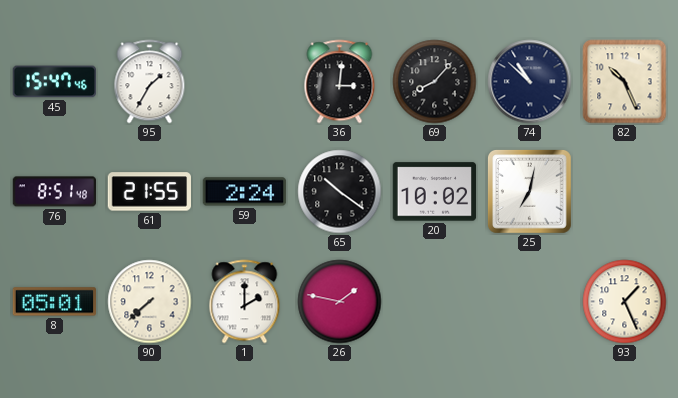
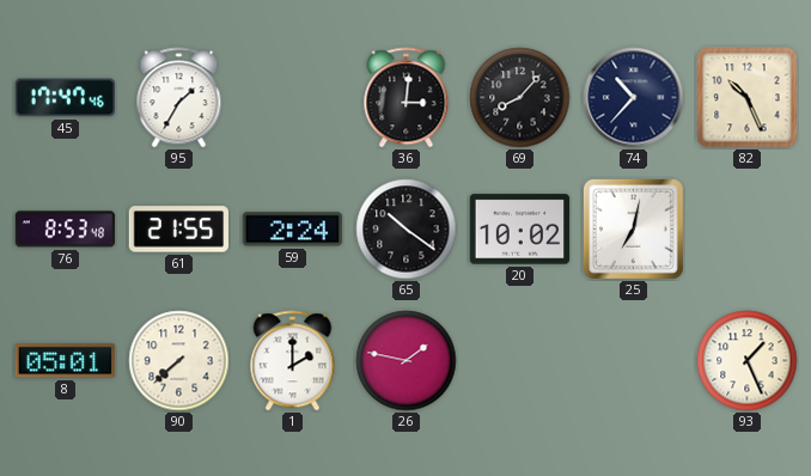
45: 15:47 -> 17:47 (65, 98)
74: 10:52 -> 10:37 (634, 98)
76: 8:51 -> 8:53 (66, 230)
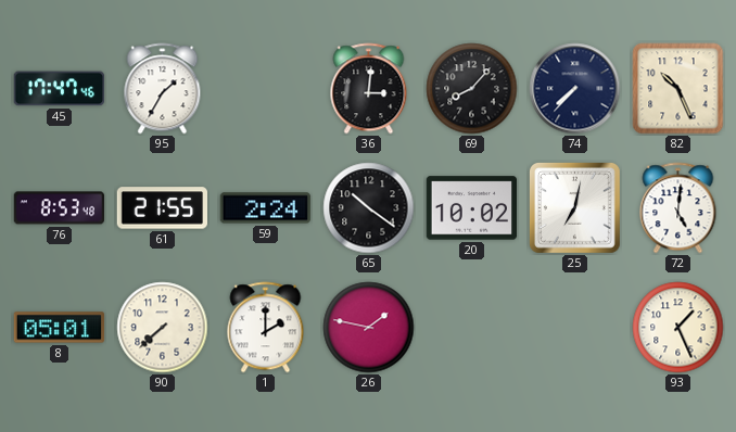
74: 10:37 -> 7:37 (575, 89)
72: none -> 5:01 (678, 208)
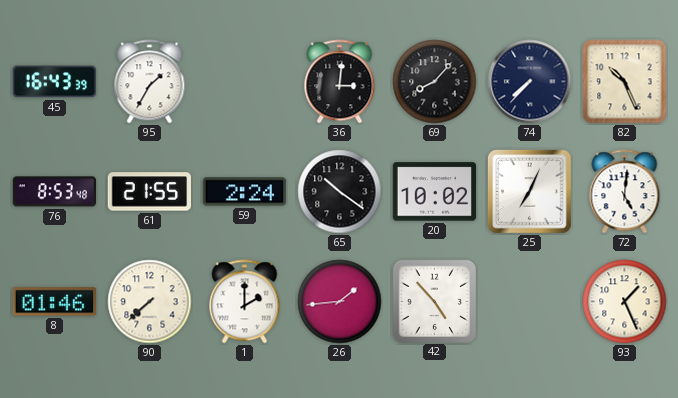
45: 17:47 -> 16:43 (54, 82)
25: 7:02 -> 7:04 (529, 191)
8: 05:01 -> 01:46 (55, 302)
26: 1:47 -> 1:44 (340, 302)
42: none -> 4:53 (434, 301)
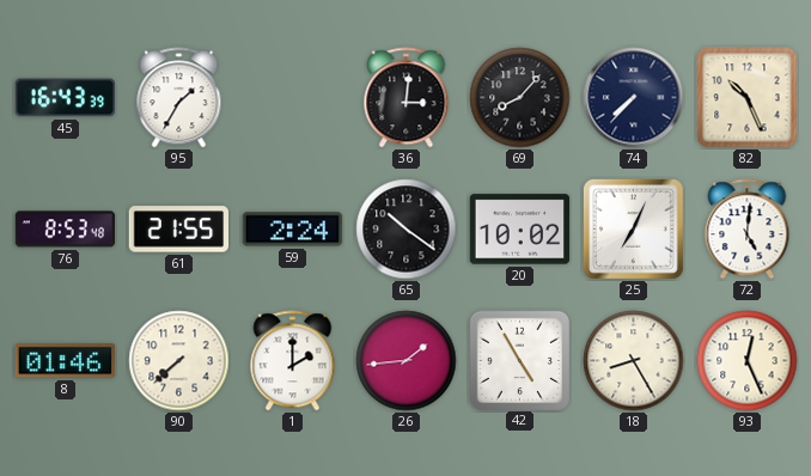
42: 4:53 -> 4:55 (519, 360)
18: none -> 8:25 (634, 361)
93: 1:26 -> 12:26 (748, 361)
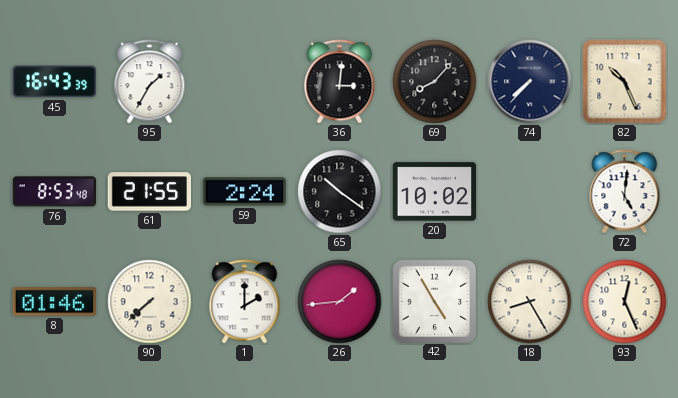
25: 7:04 -> none (633, 228)
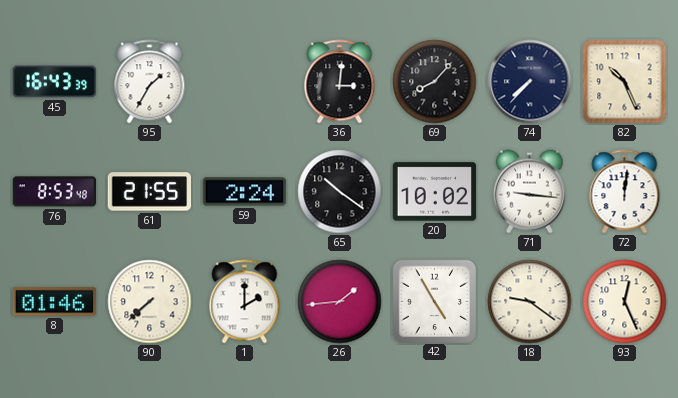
71: none -> 9:16 (529, 192)
72: 5:01 -> 12:01 (625, 192)
18: 8:25 -> 9:21 (530, 302)
